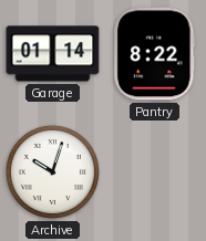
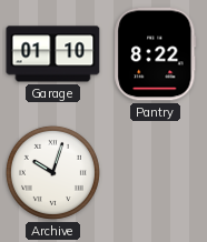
Garage: 01:14 -> 01:10 (53, 54)
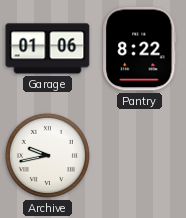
Garage: 01:10 -> 01:06 (48, 49)
Archive: 10:03 -> 9:43 (47, 155)
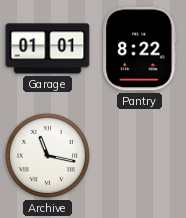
Garage: 01:06 -> 01:01 (48, 49)
Archive: 9:43 -> 11:17 (47, 155)
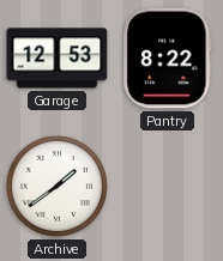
Garage: 01:01 -> 12:53 (58, 59)
Archive: 11:17 -> 1:39 (56, 186)
